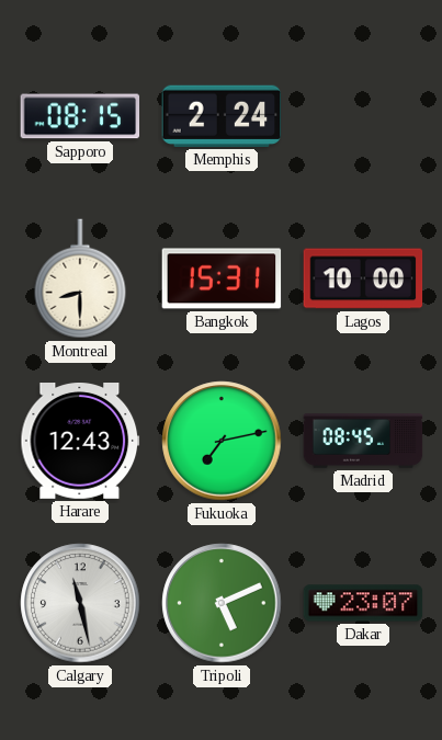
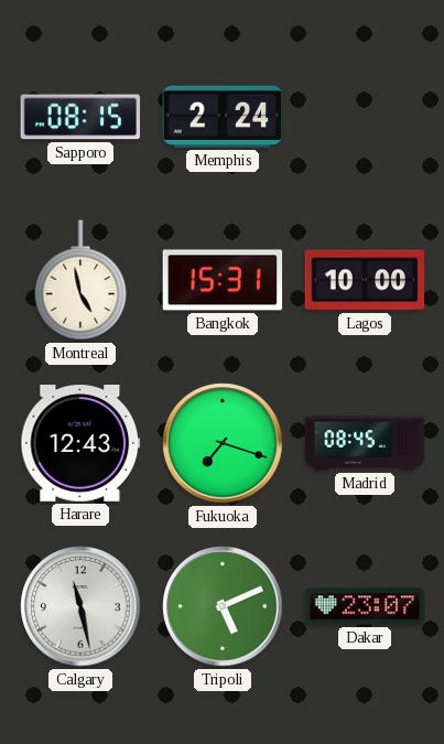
Montreal: 8:30 -> 4:58 (80, 280)
Fukuoka: 7:13 -> 7:18 (223, 443)
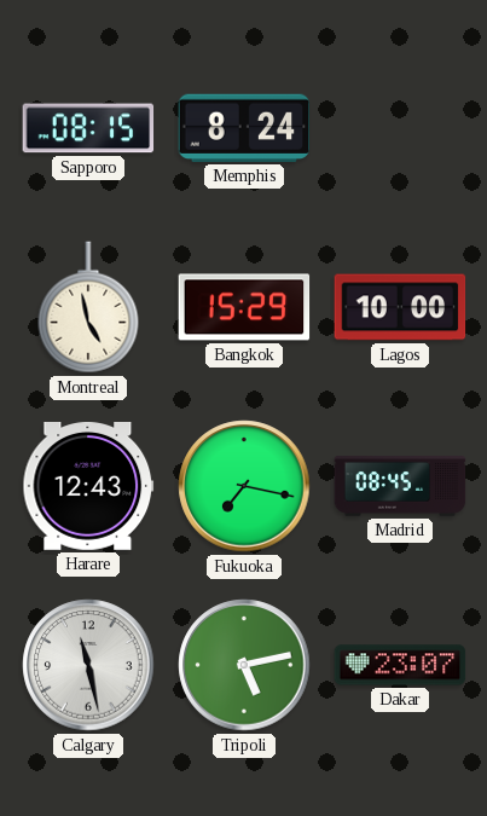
Memphis: 2:24 -> 8:24 (244, 128)
Bangkok: 15:31 -> 15:29 (244, 307)
Fukuoka: 7:18 -> 7:17 (244, 486)
Tripoli: 5:11 -> 5:13 (244, 665)
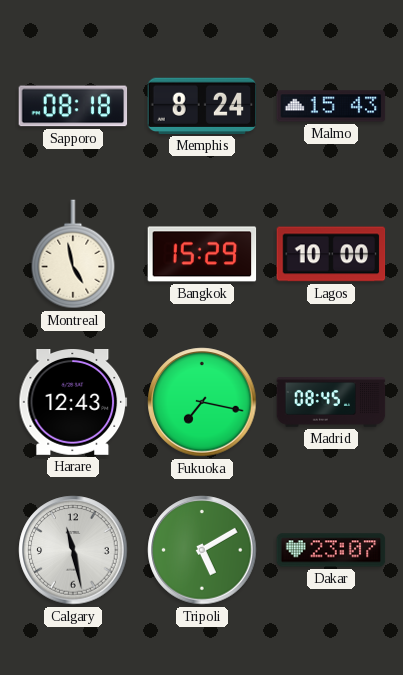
Sapporo: 08:15 -> 08:18 (73, 106)
Malmo: none -> 15:43 (331, 106)
Tripoli: 5:13 -> 5:10 (202, 550)
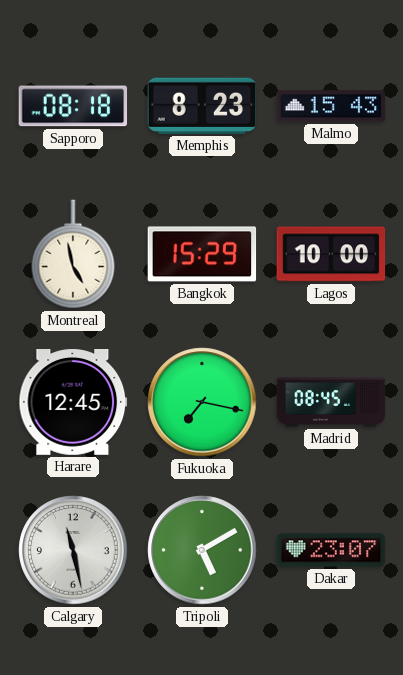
Memphis: 8:24 -> 8:23 (202, 106)
Harare: 12:43 -> 12:45 (73, 403)
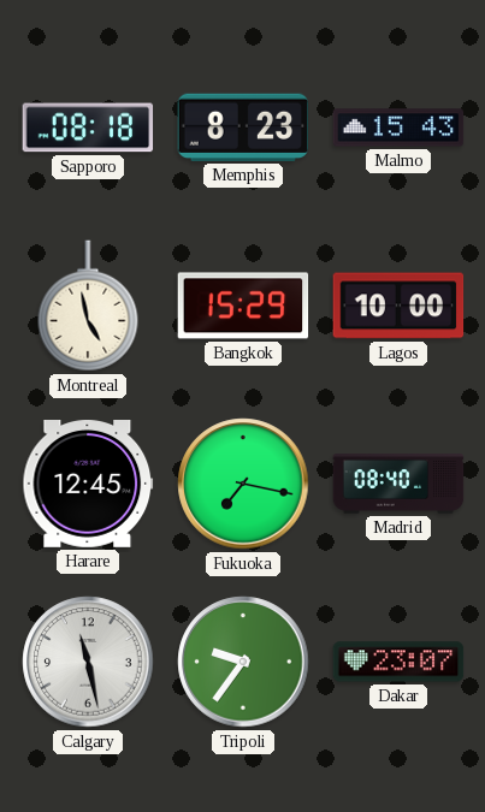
Madrid: 08:45 -> 08:40 (398, 484)
Tripoli: 5:10 -> 9:36 (243, 662)
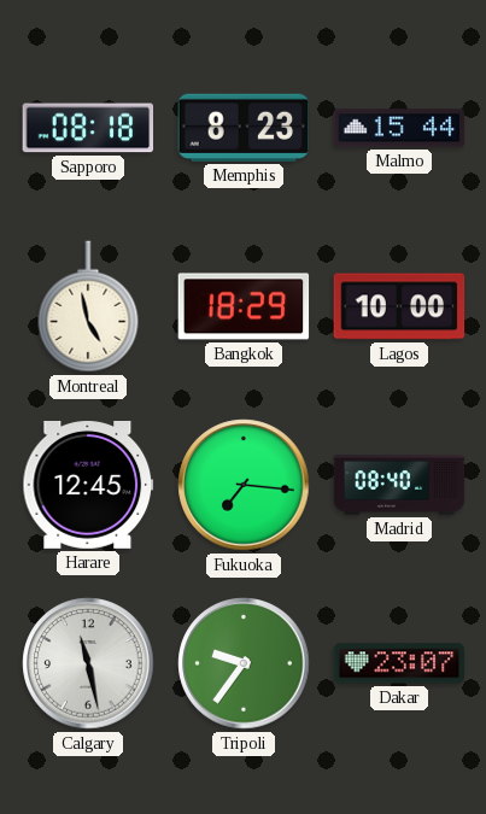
Malmo: 15:43 -> 15:44 (399, 128)
Bangkok: 15:29 -> 18:29 (244, 306)
Fukuoka: 7:17 -> 7:16 (244, 485)
